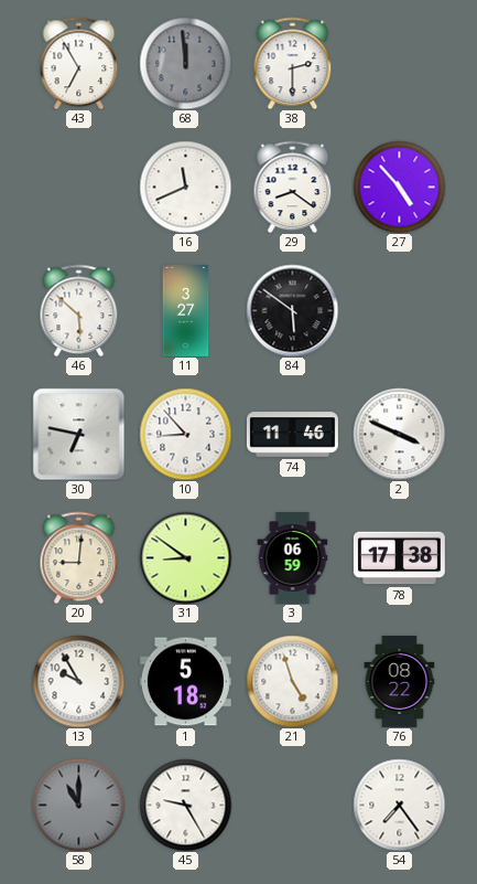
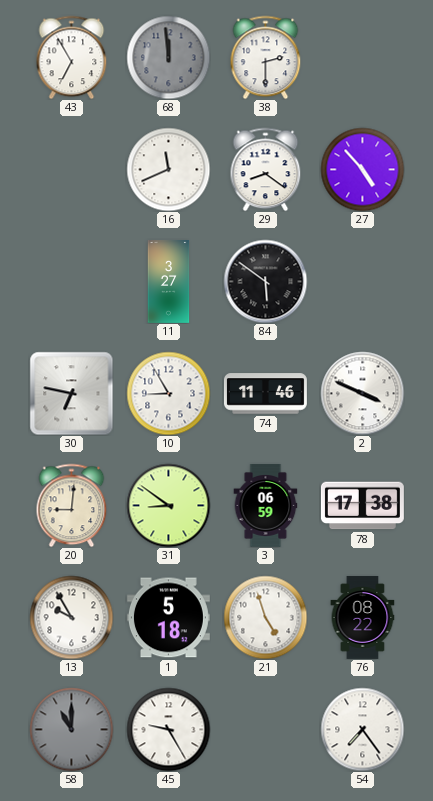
46: 5:52 -> none (79, 310)
10: 8:53 -> 8:55 (168, 393)
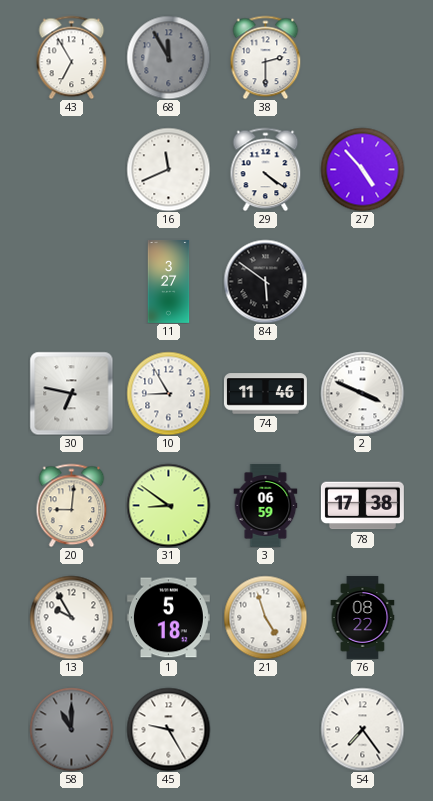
68: 11:59 -> 11:55 (168, 57)
29: 8:21 -> 4:21 (266, 169)
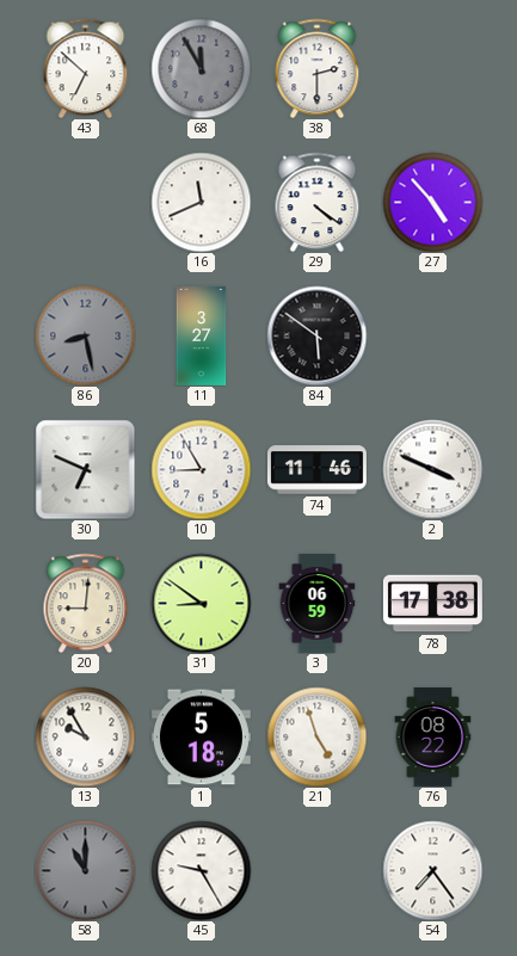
43: 6:55 -> 6:52 (86, 68)
86: none -> 8:28 (85, 335)
30: 6:47 -> 6:49 (85, 469)
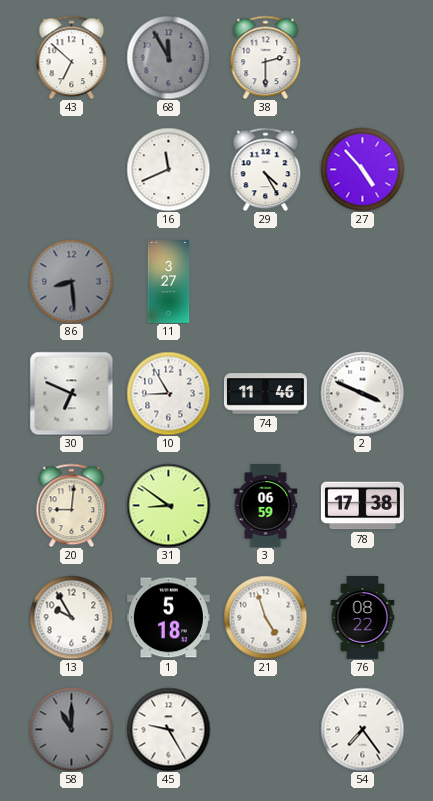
29: 4:21 -> 4:25 (266, 169)
86: 8:28 -> 8:29 (71, 281)
84: 5:51 -> none (316, 335)
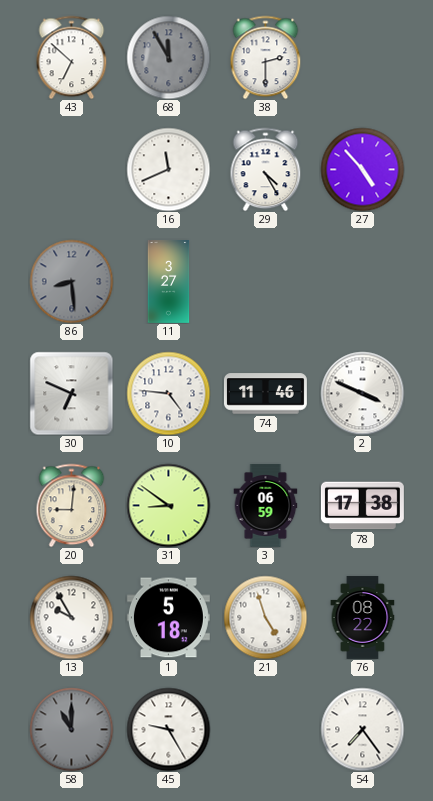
10: 8:55 -> 4:46 (168, 393)
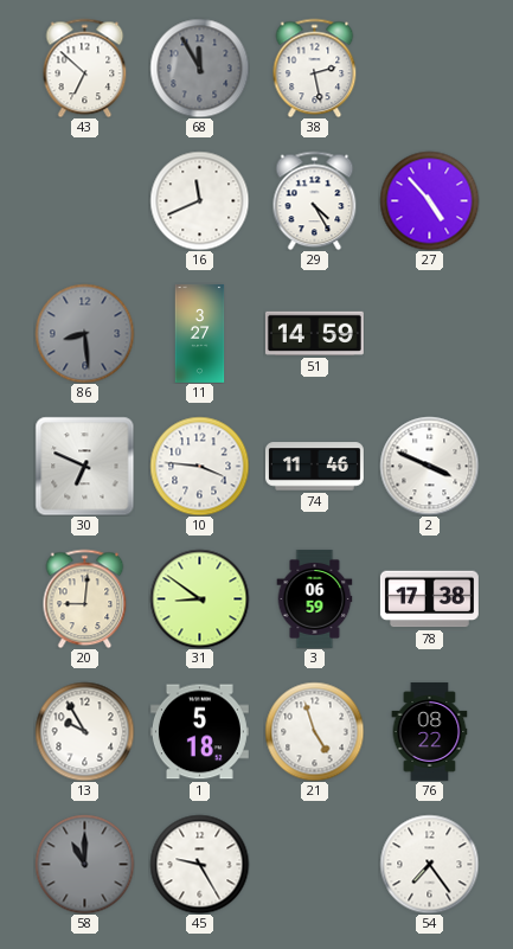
38: 2:30 -> 2:28 (315, 68)
51: none -> 14:59 (314, 333)
10: 4:46 -> 3:46 (199, 466)
